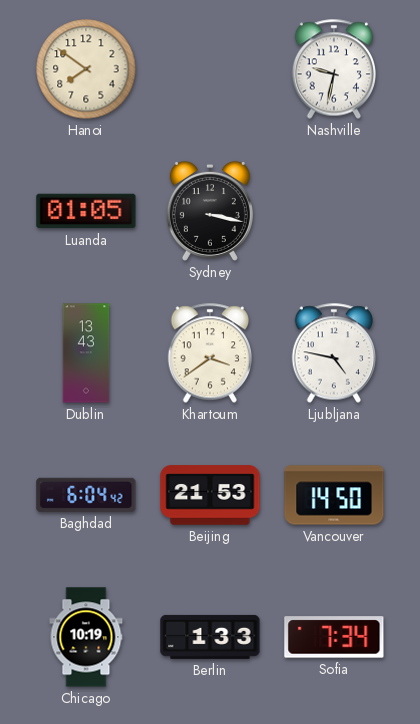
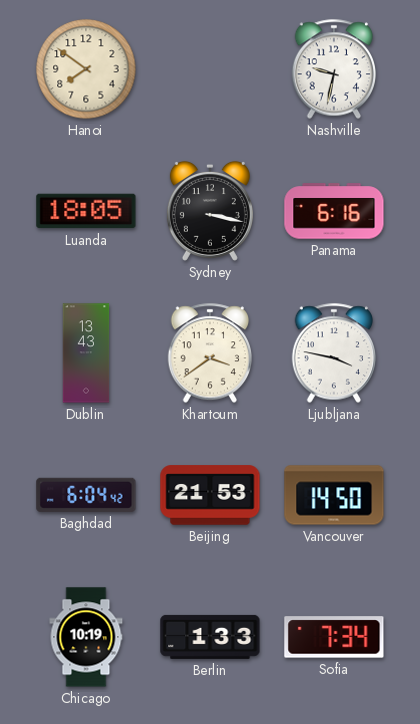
Luanda: 01:05 -> 18:05 (86, 211)
Panama: none -> 6:16 (334, 211)
Ljubljana: 4:47 -> 3:47 (334, 353)
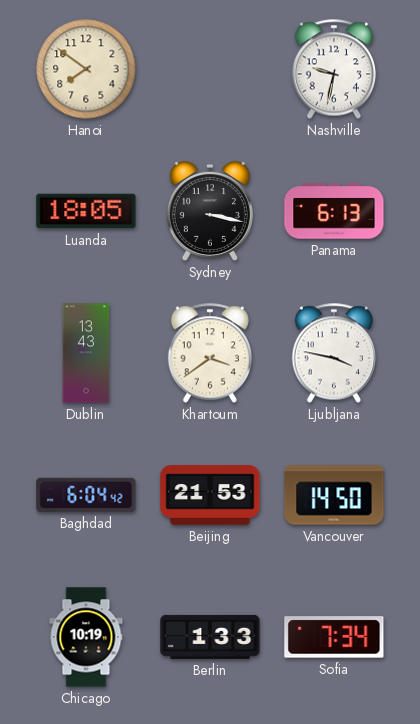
Panama: 6:16 -> 6:13 (334, 211)
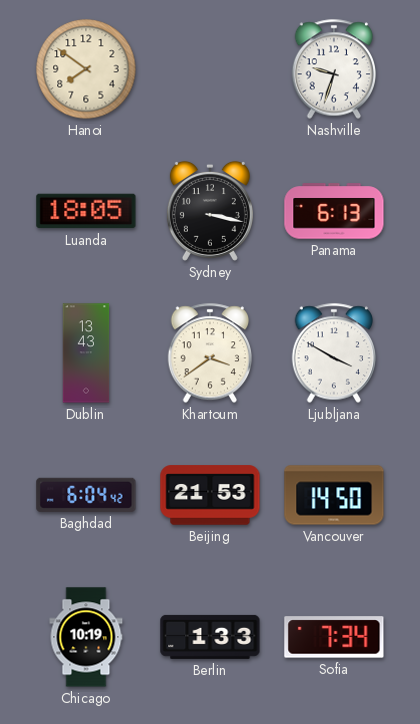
Nashville: 9:32 -> 9:33 (334, 69)
Ljubljana: 3:47 -> 3:50 (334, 353)
